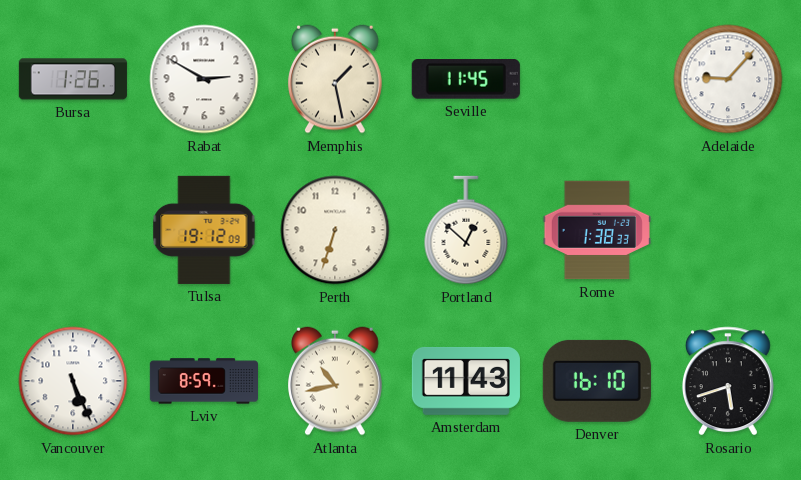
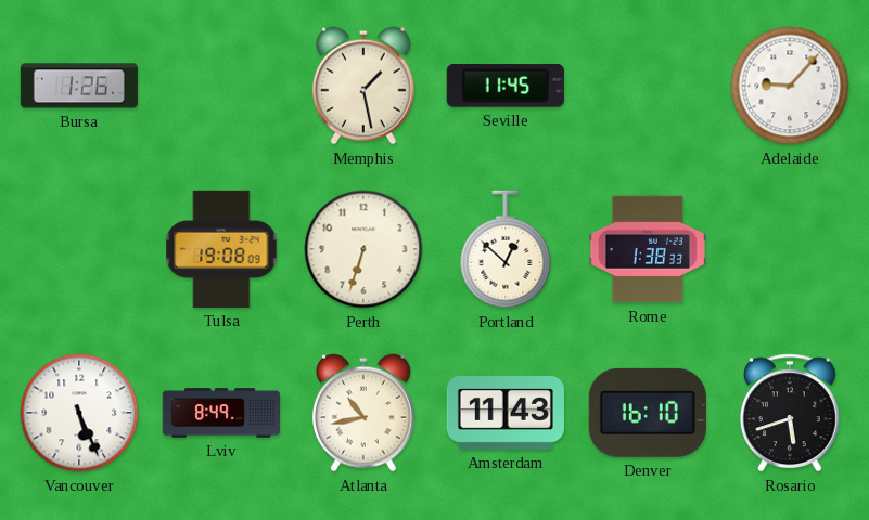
Rabat: 2:50 -> none (204, 79)
Tulsa: 19:12 -> 19:08 (221, 249)
Lviv: 8:59 -> 8:49 (221, 413)
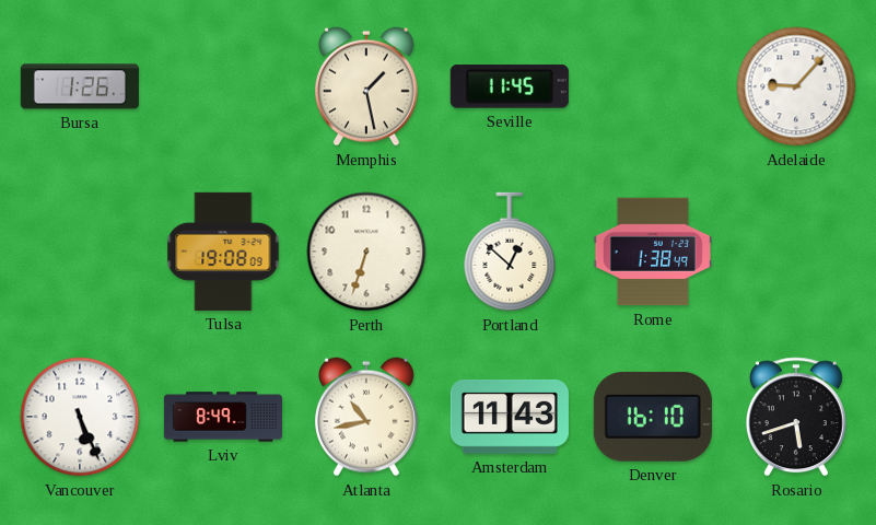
Rome: 1:38:33 -> 1:38:49 (653, 252)
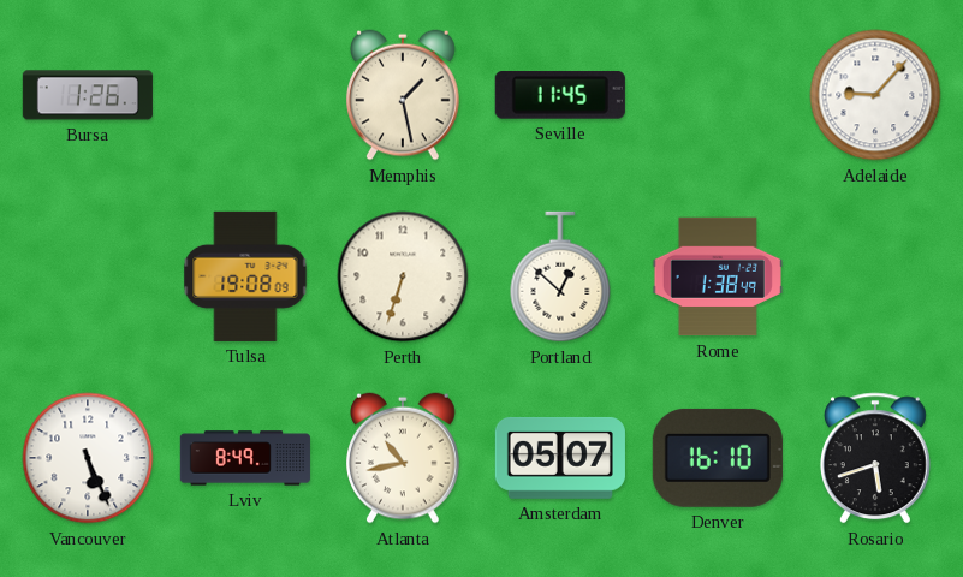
Amsterdam: 11:43 -> 05:07 (560, 458)
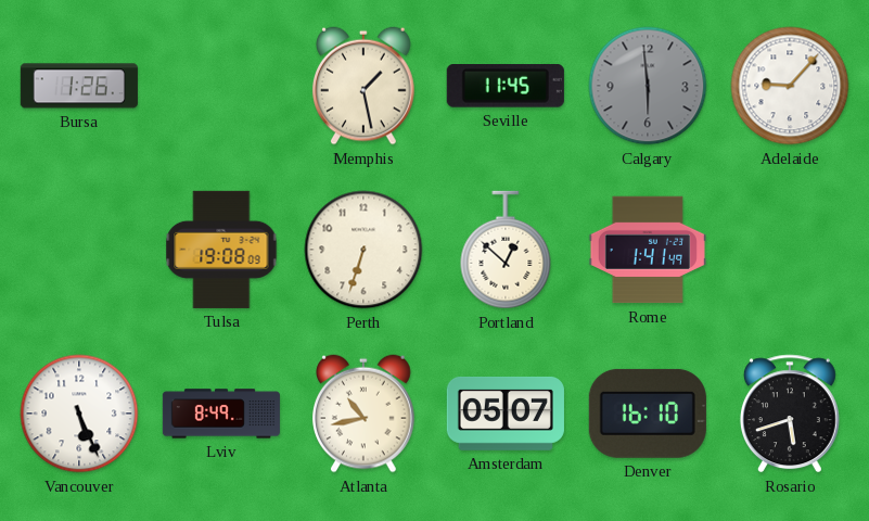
Calgary: none -> 5:59 (648, 86)
Rome: 1:38 -> 1:41 (648, 250)
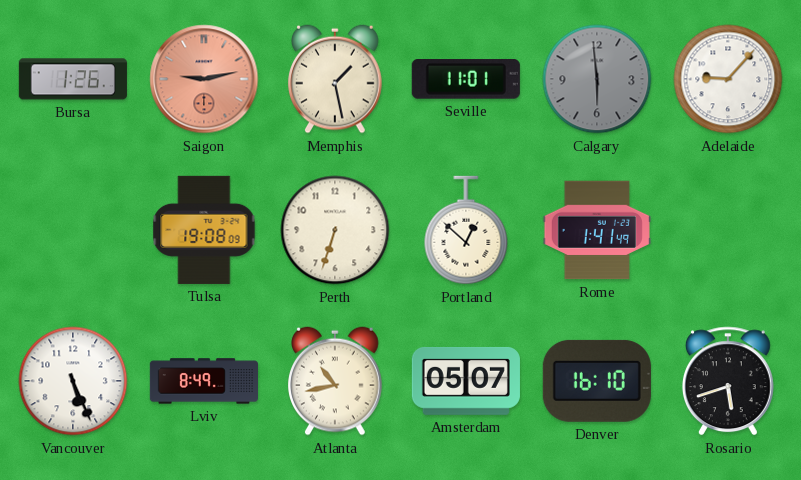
Saigon: none -> 9:13 (204, 79)
Seville: 11:45 -> 11:01 (466, 80)
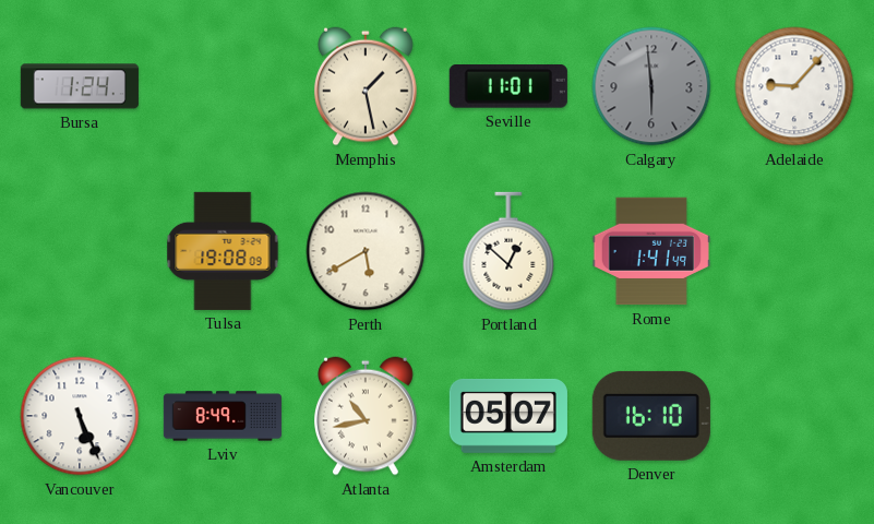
Bursa: 1:26 -> 1:24 (80, 86)
Saigon: 9:13 -> none (204, 79)
Perth: 6:33 -> 5:40 (366, 251)
Rosario: 5:42 -> none (728, 381)
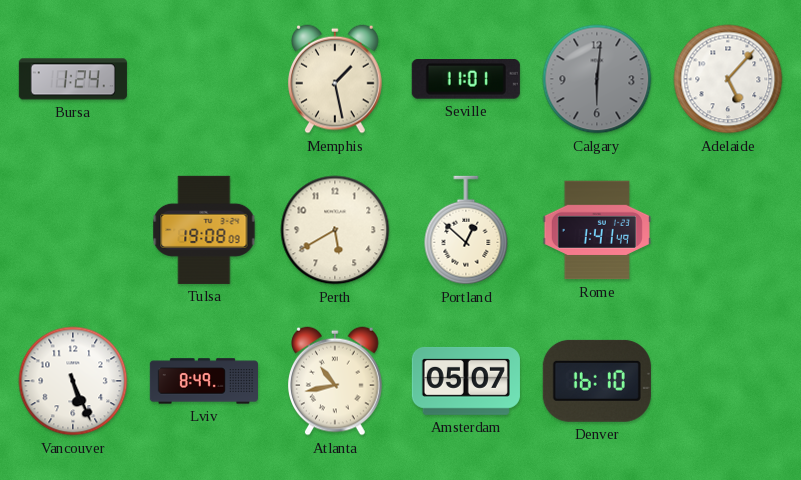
Calgary: 5:59 -> 6:01 (597, 79)
Adelaide: 9:07 -> 5:07 (728, 79)
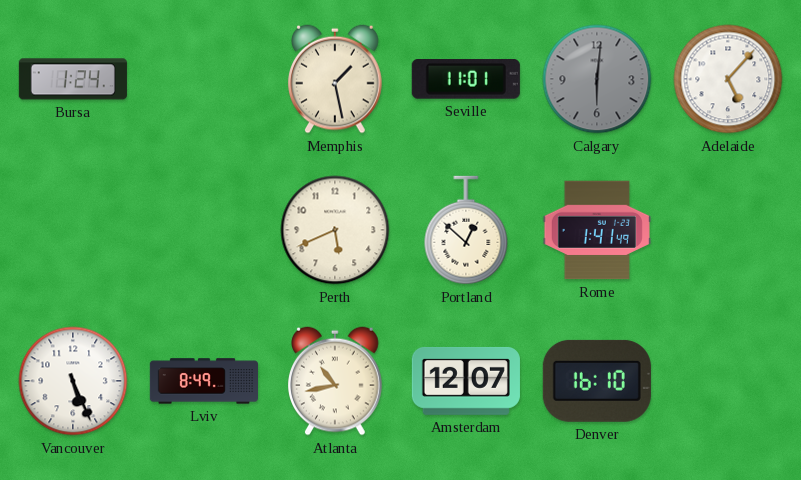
Tulsa: 19:08 -> none (204, 230)
Perth: 5:40 -> 5:41 (335, 230)
Amsterdam: 05:07 -> 12:07 (466, 381)
